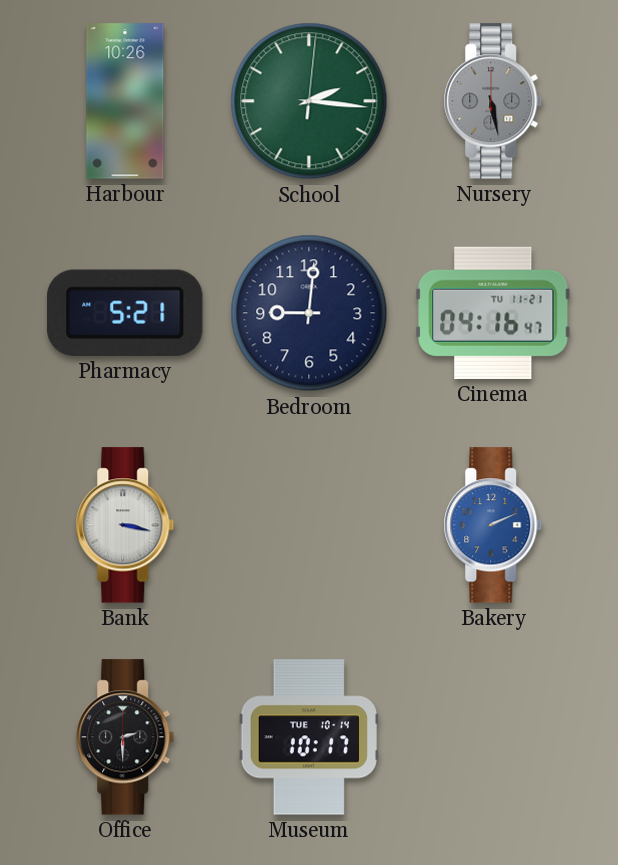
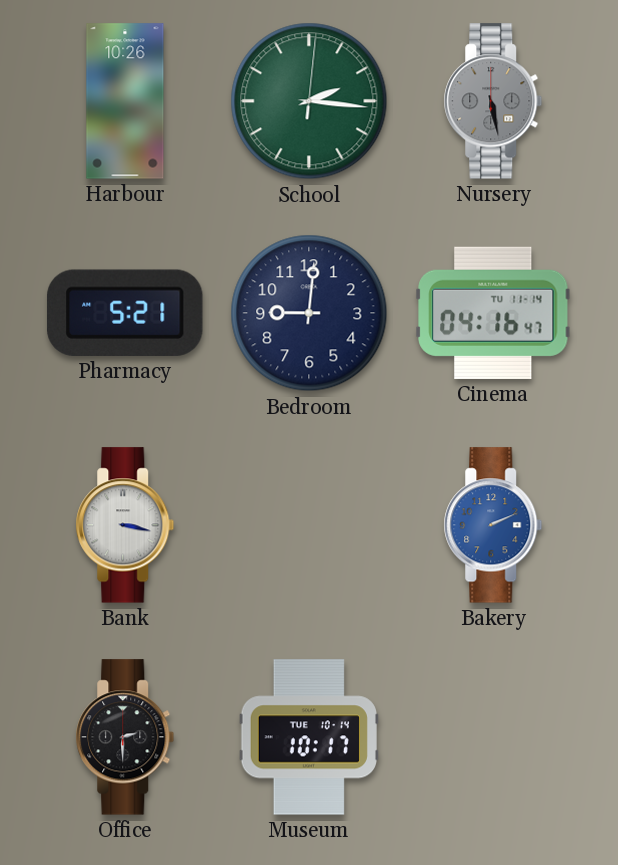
Cinema date: TU 11-21 -> TU 11-14 (493, 313)
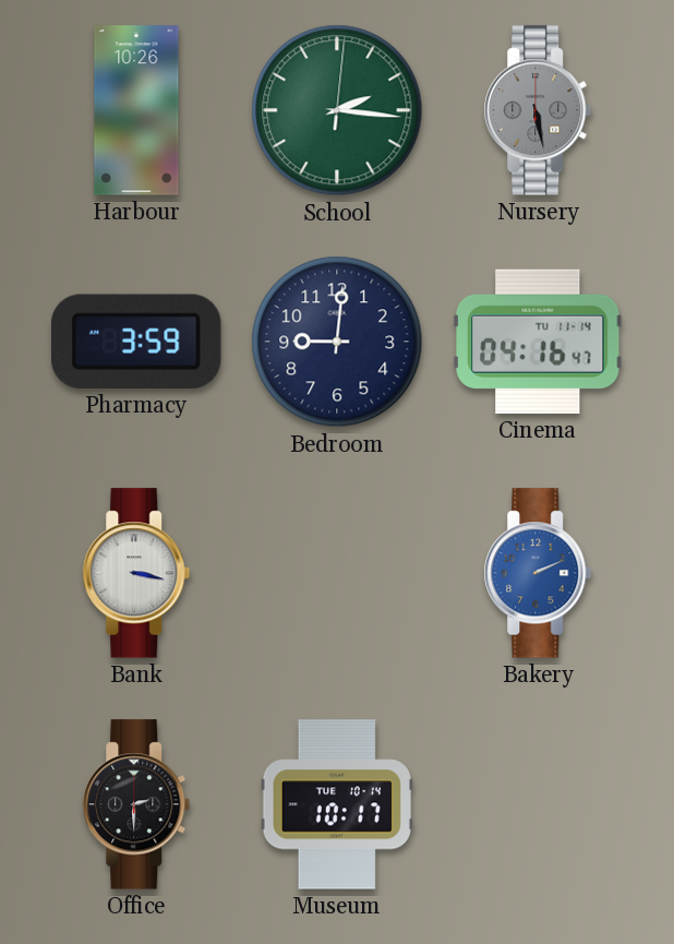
Pharmacy: 5:21 -> 3:59 (137, 342)
